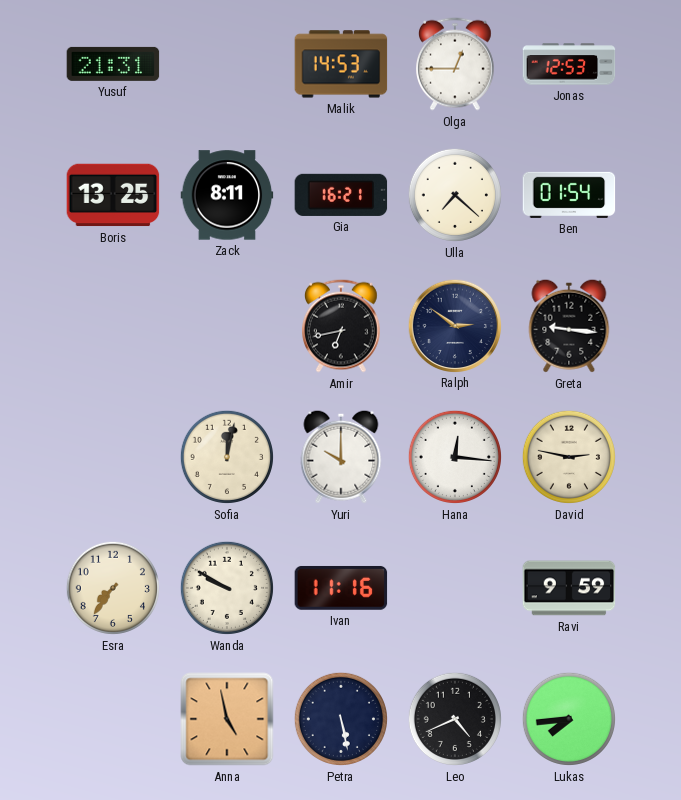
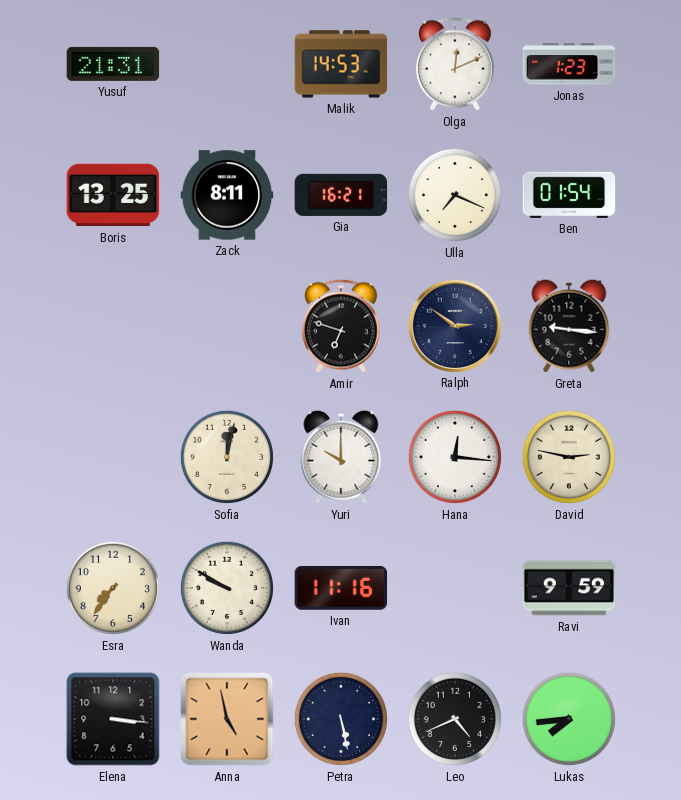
Olga: 12:45 -> 12:11 (456, 64)
Jonas: 12:53 -> 1:23 (569, 64)
Ulla: 7:22 -> 7:19 (455, 195)
Amir: 6:43 -> 6:48 (342, 326)
Elena: none -> 3:16 (113, 719)
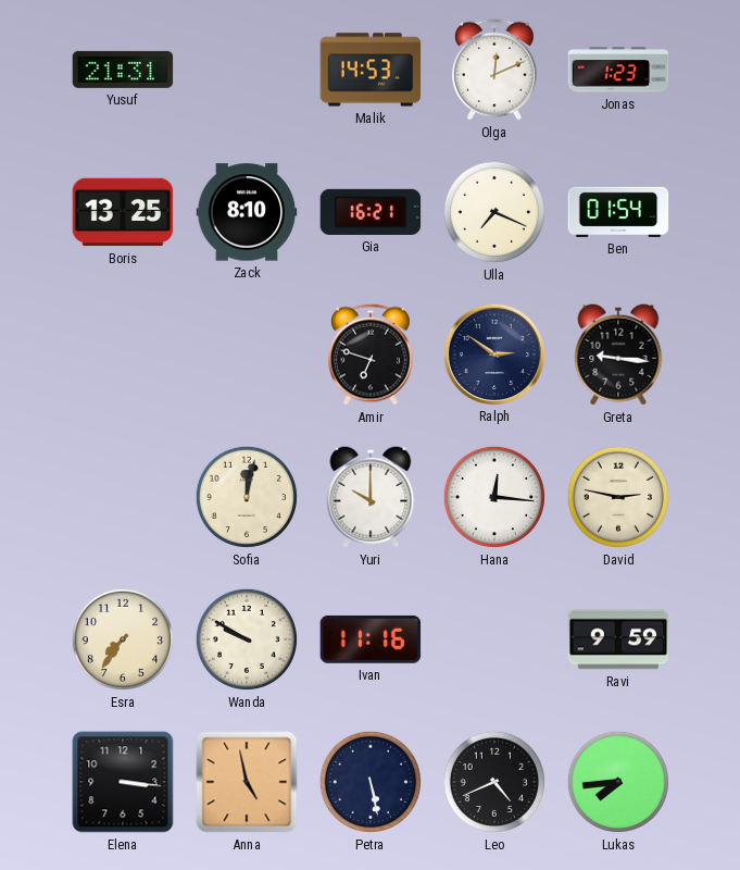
Zack: 8:11 -> 8:10 (247, 212)
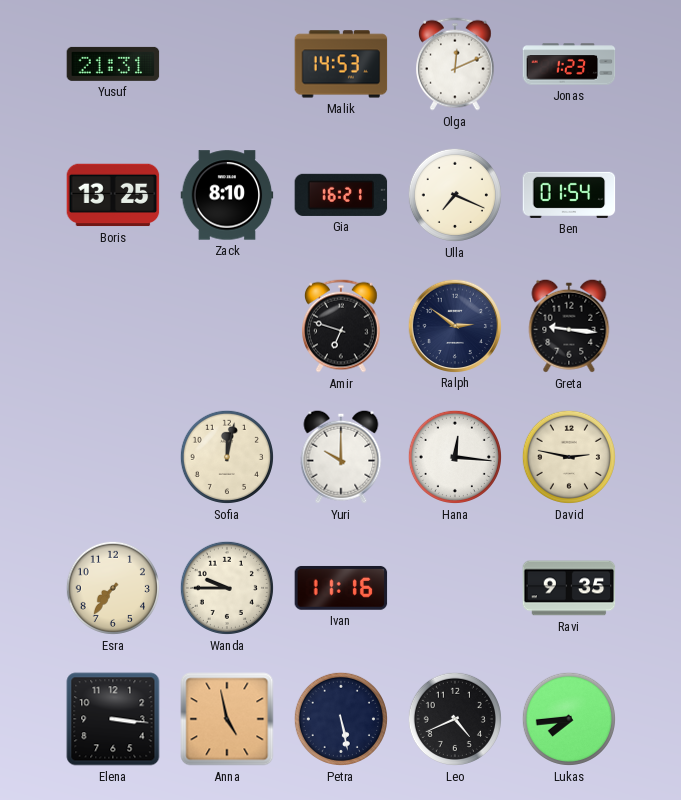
Wanda: 9:50 -> 9:45 (227, 588)
Ravi: 9:59 -> 9:35 (569, 588)
